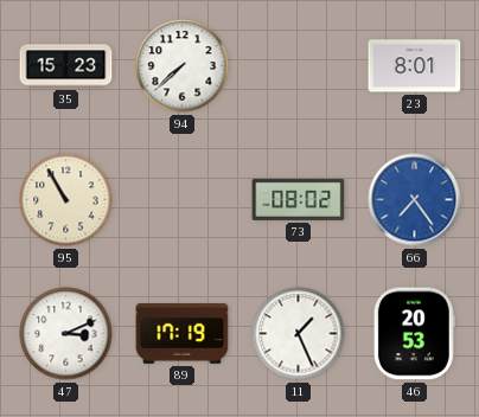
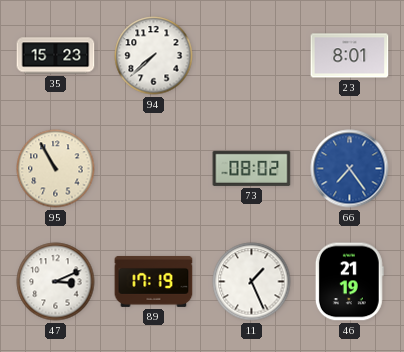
46: 20:53 -> 21:19 (349, 282)
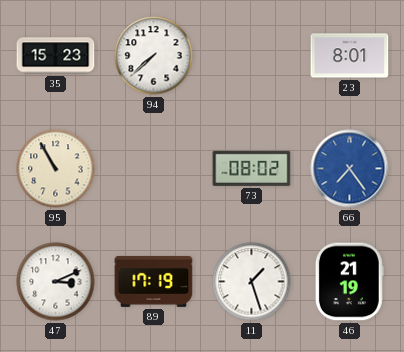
11: 1:26 -> 1:27 (252, 282)
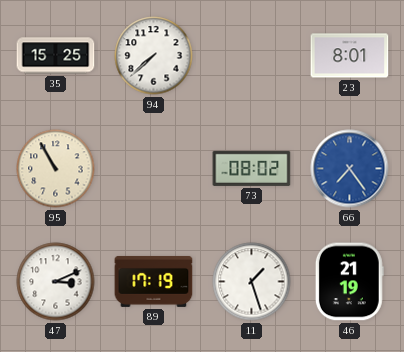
35: 15:23 -> 15:25 (56, 56)
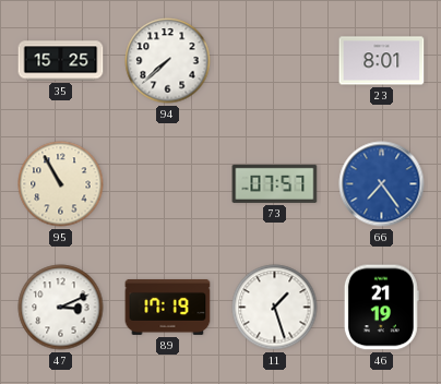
73: 08:02 -> 07:57 (275, 183)
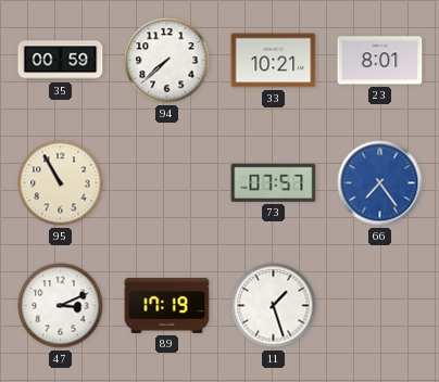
35: 15:25 -> 00:59 (61, 61)
33: none -> 10:21 (274, 61)
46: 21:19 -> none (381, 308)
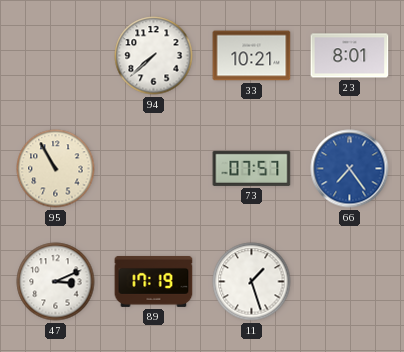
35: 00:59 -> none (61, 61)
